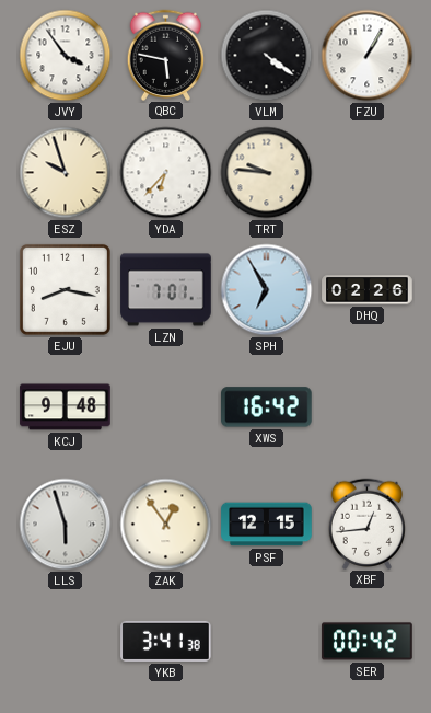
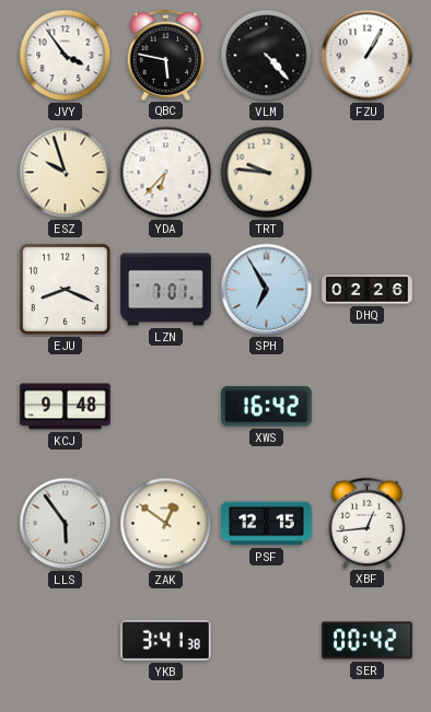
VLM: 4:21 -> 4:23 (267, 56)
EJU: 8:17 -> 8:19 (65, 289)
LLS: 5:57 -> 5:54 (66, 524)
ZAK: 12:54 -> 12:51 (166, 524)
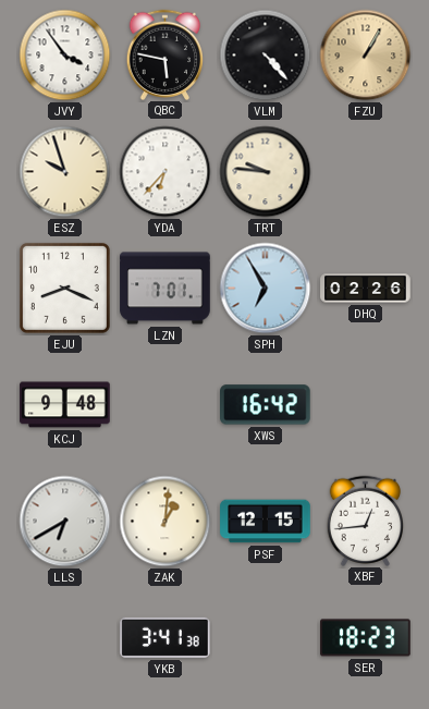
FZU dial: white -> champagne (366, 56)
LLS: 5:54 -> 6:40 (65, 522)
ZAK: 12:51 -> 1:01 (166, 522)
SER: 00:42 -> 18:23 (366, 638)
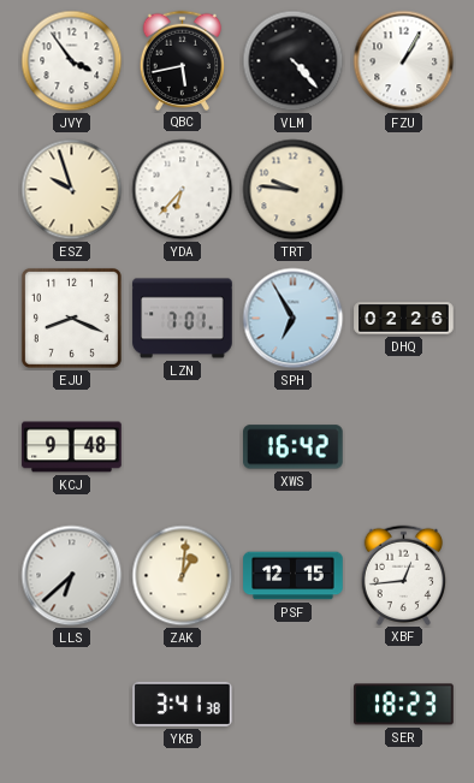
QBC: 5:47 -> 5:43 (183, 60)
FZU dial: champagne -> white (404, 61)
LLS: 6:40 -> 6:38 (72, 576)
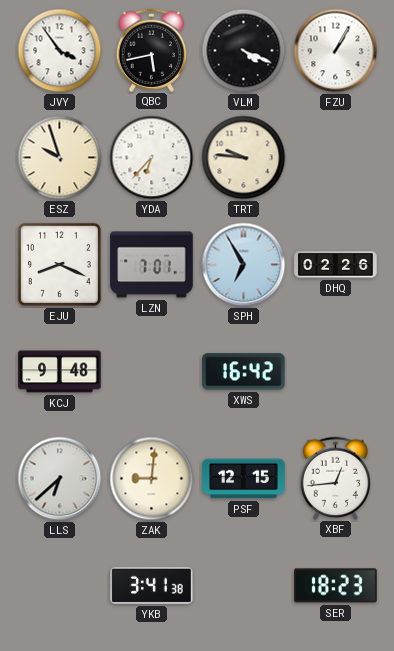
VLM: 4:23 -> 4:19 (244, 51)
ZAK: 1:01 -> 9:01 (152, 479)
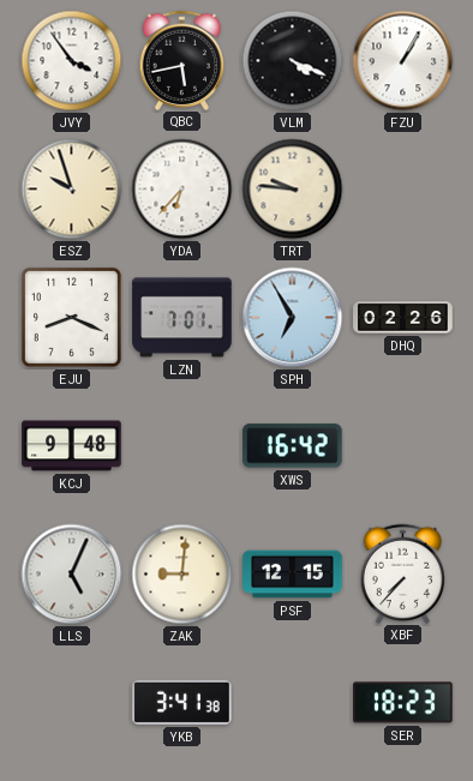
LLS: 6:38 -> 5:04 (72, 575)
XBF: 12:44 -> 7:37 (403, 573)
